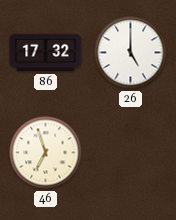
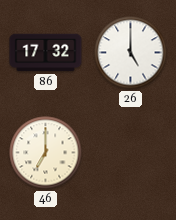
46: 6:57 -> 7:00 (46, 153)
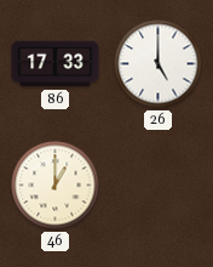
86: 17:32 -> 17:33 (56, 64)
46: 7:00 -> 1:00 (56, 186)
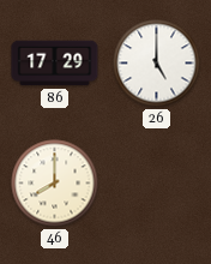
86: 17:33 -> 17:29 (55, 64)
46: 1:00 -> 8:00 (55, 184)
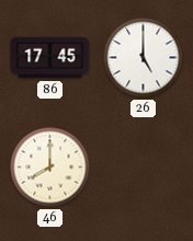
86: 17:29 -> 17:45 (50, 58)
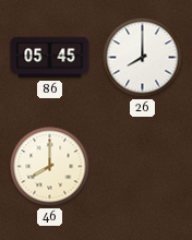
86: 17:45 -> 05:45 (50, 58)
26: 5:00 -> 8:00 (143, 58)
